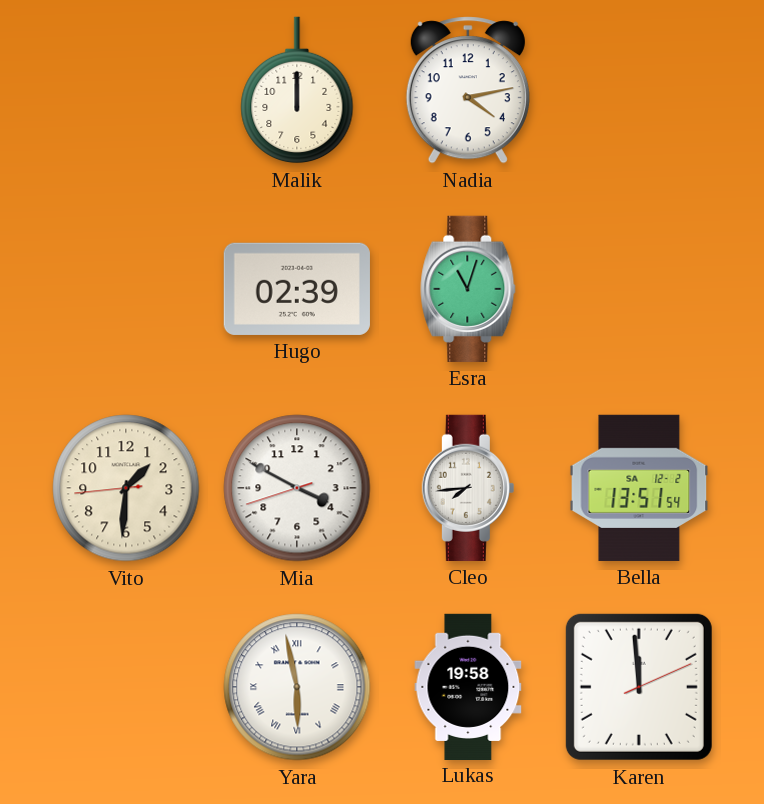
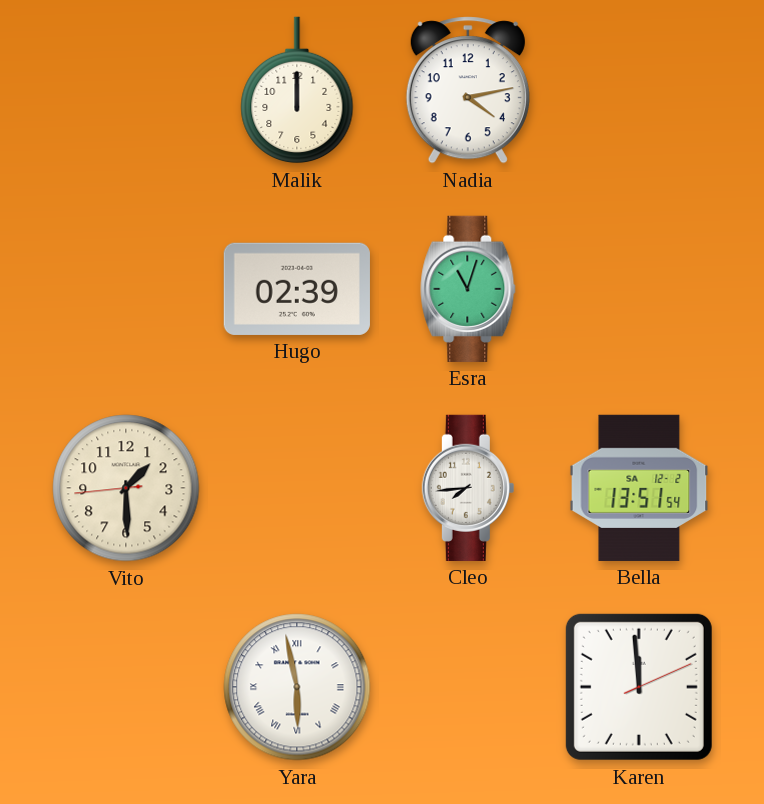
Vito: 1:30 -> 1:29 (126, 488)
Mia: 3:49 -> none (297, 488)
Lukas: 19:58 -> none (468, 686)
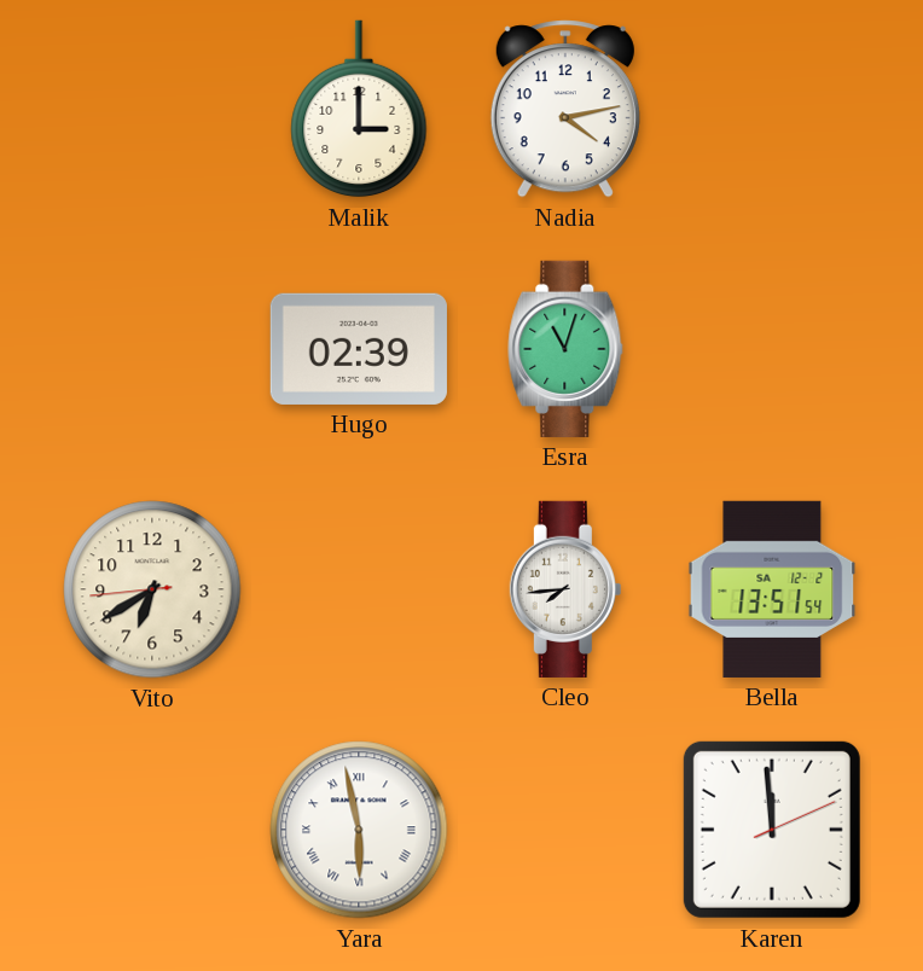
Malik: 12:00 -> 3:00 (359, 109)
Vito: 1:29 -> 6:39 (152, 589)
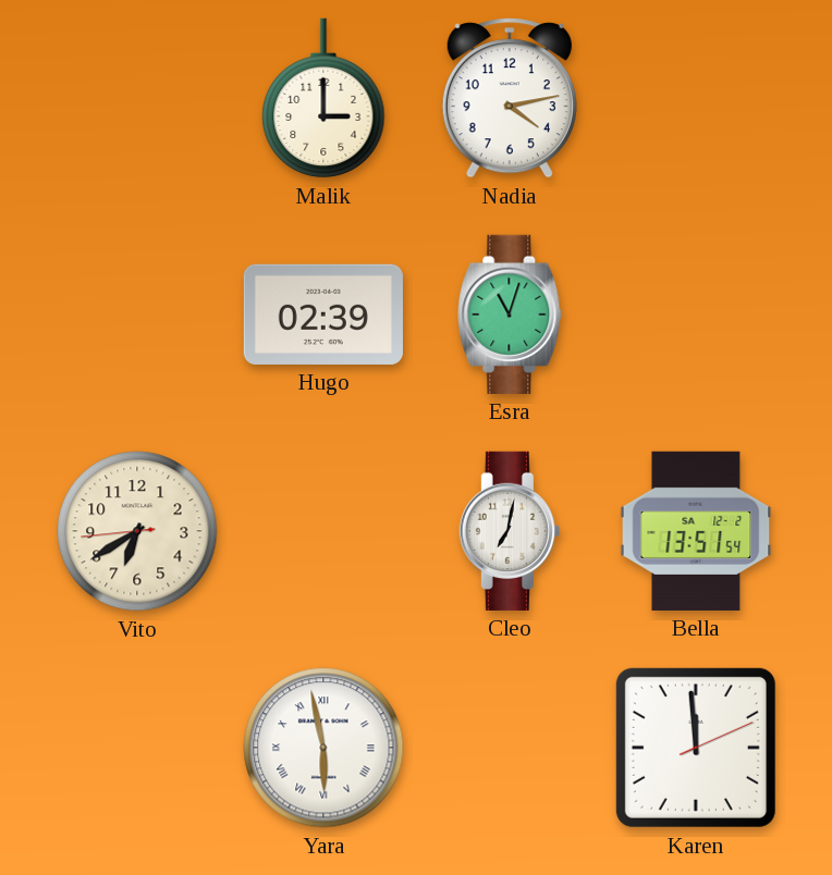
Cleo: 7:44 -> 7:02 (510, 531)
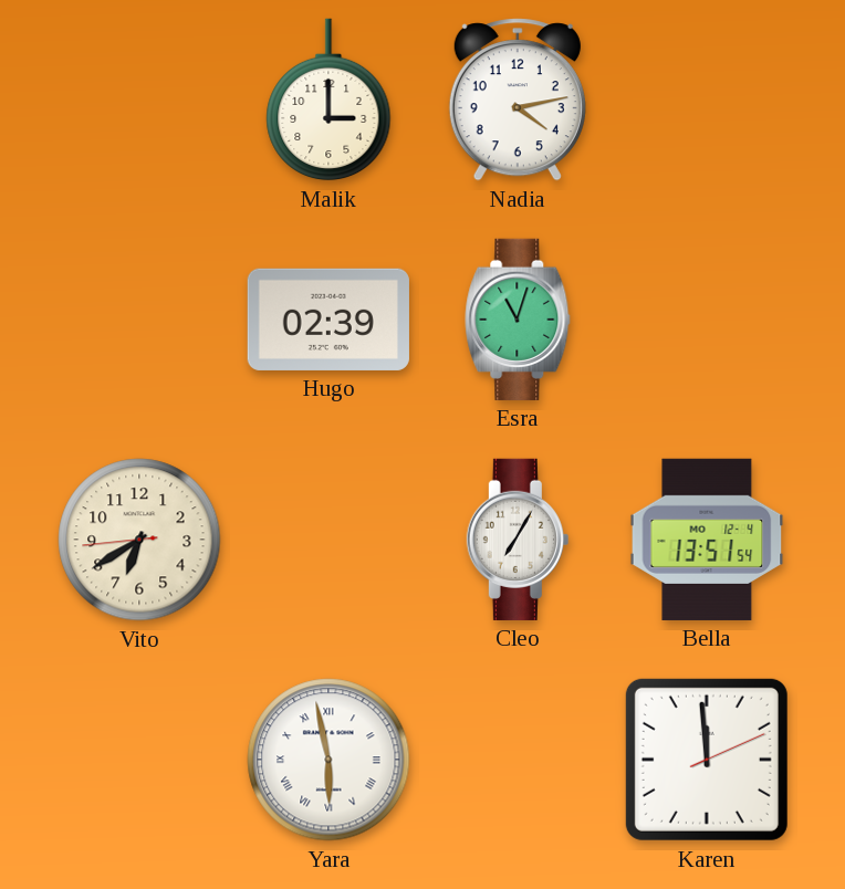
Cleo: 7:02 -> 7:05 (518, 540)
Bella date: SA 12-2 -> MO 12-4 (707, 540)
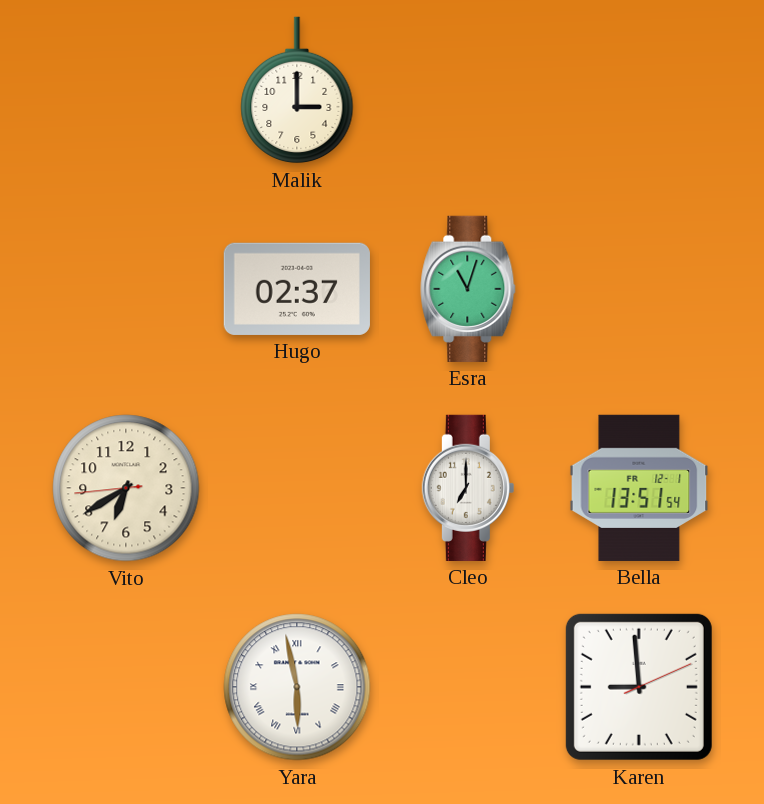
Nadia: 4:13 -> none (518, 100)
Hugo: 02:39 -> 02:37 (297, 289)
Cleo: 7:05 -> 7:00 (468, 488)
Bella date: MO 12-4 -> FR 12-1 (639, 488)
Karen: 11:59 -> 8:59 (639, 687)
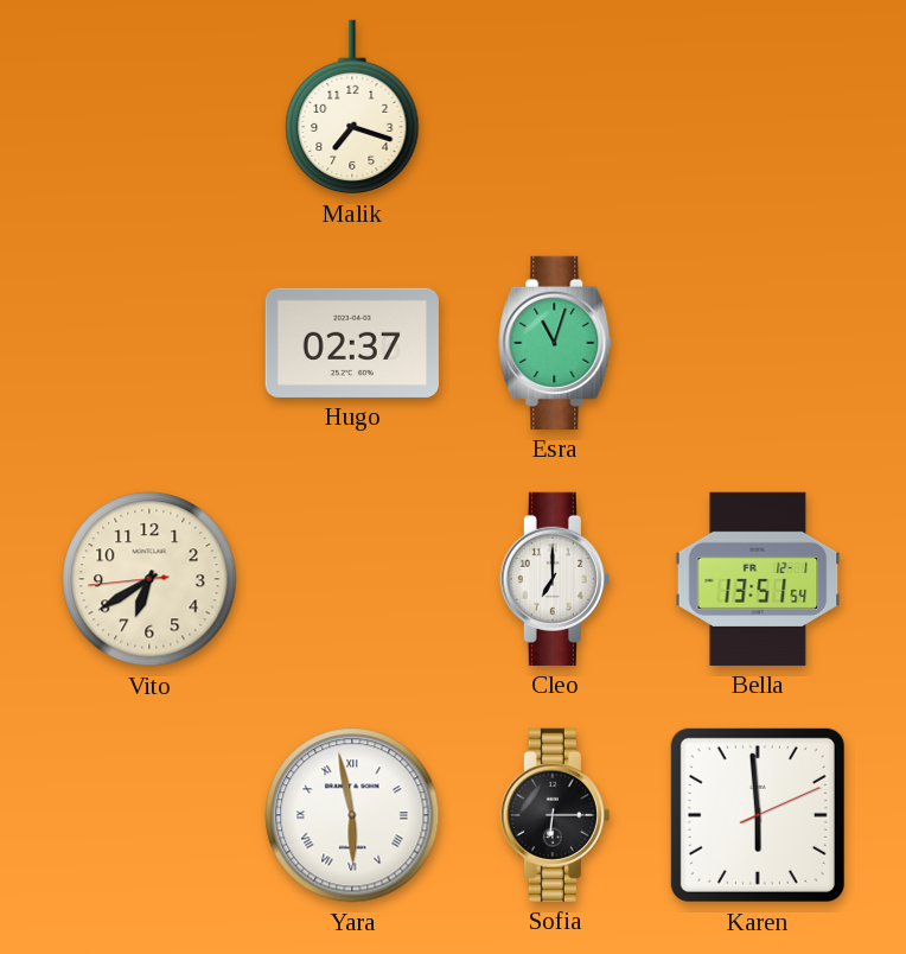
Malik: 3:00 -> 7:18 (352, 107)
Sofia: none -> 6:15 (555, 815)
Karen: 8:59 -> 5:59 (758, 815)
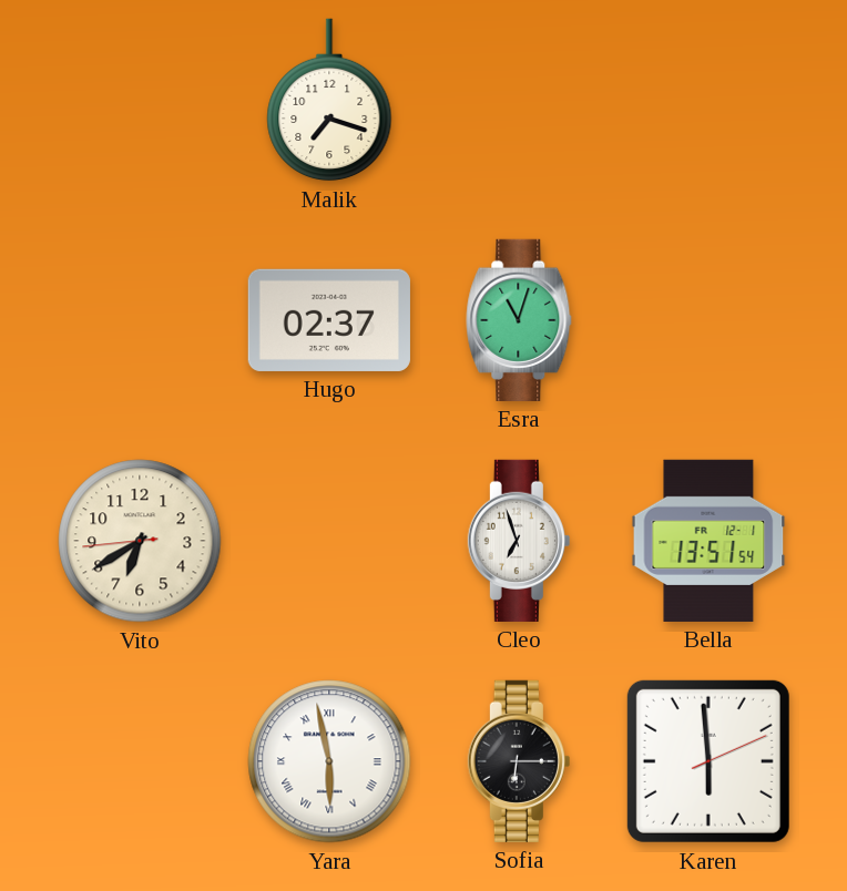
Cleo: 7:00 -> 6:57 (519, 541)
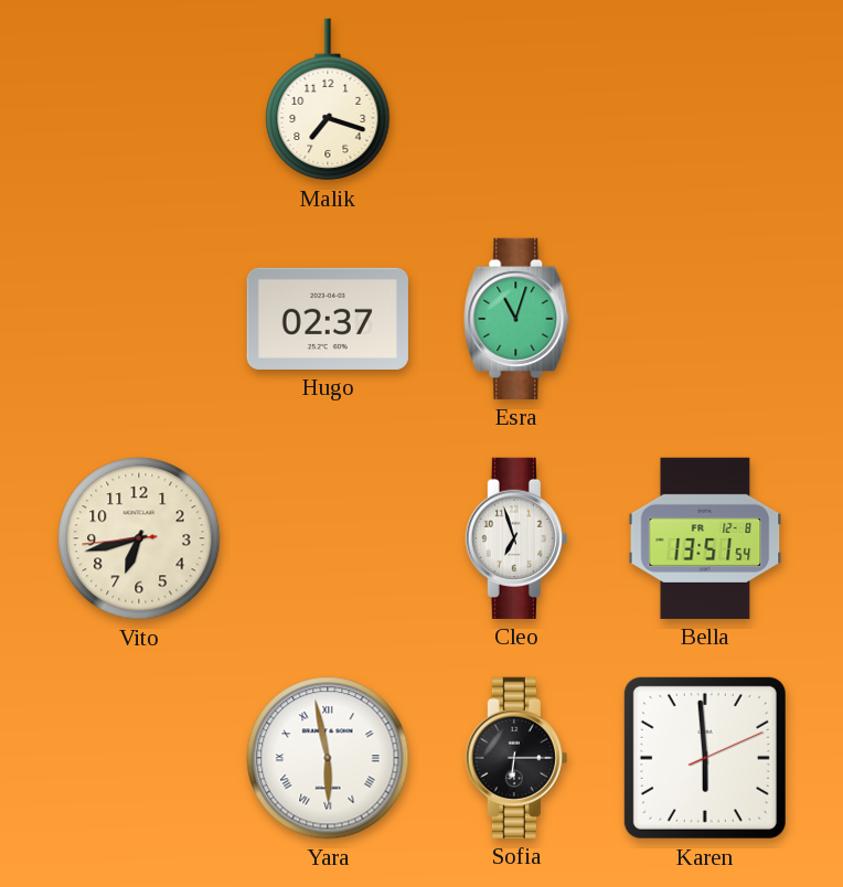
Vito: 6:39 -> 6:42 (139, 538)
Bella date: FR 12-1 -> FR 12-8 (705, 538)
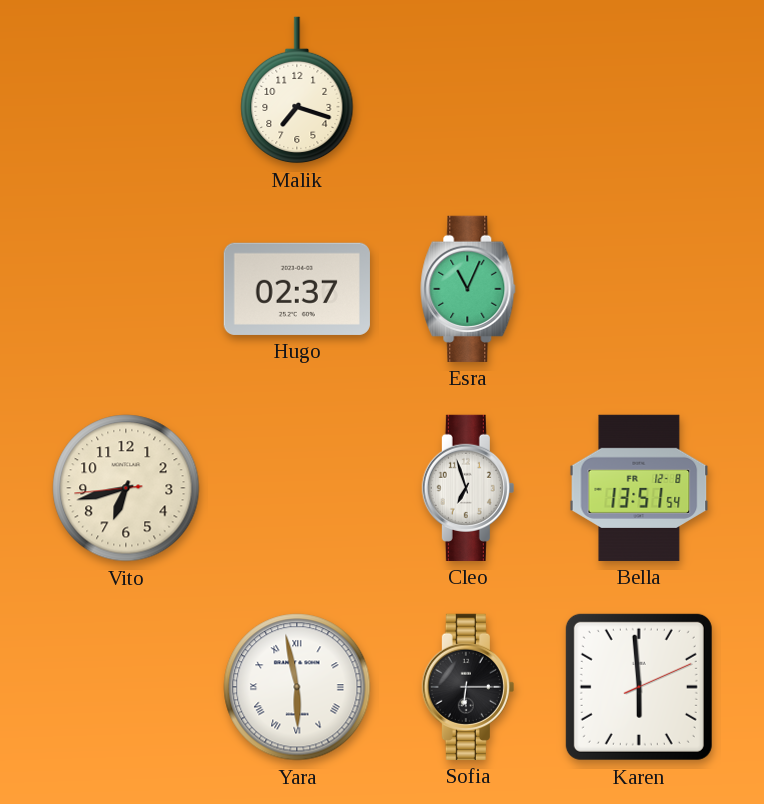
Esra: 11:03 -> 11:04 (468, 289)
